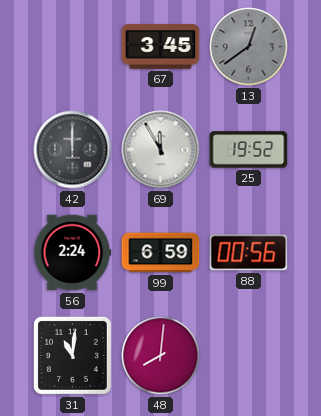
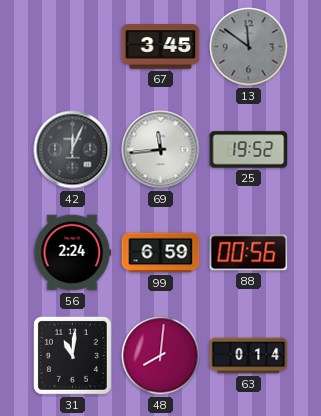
13: 12:39 -> 11:51 (249, 47)
42: 12:00 -> 12:04 (73, 150)
69: 11:55 -> 11:44 (161, 150)
63: none -> 0:14 (249, 356)
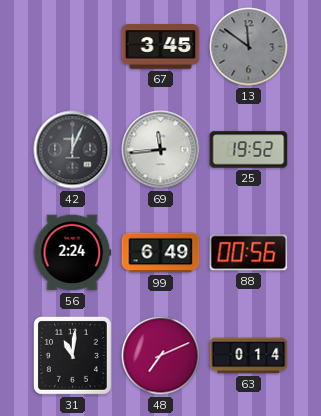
99: 6:59 -> 6:49 (161, 253)
48: 8:01 -> 7:11 (161, 356)
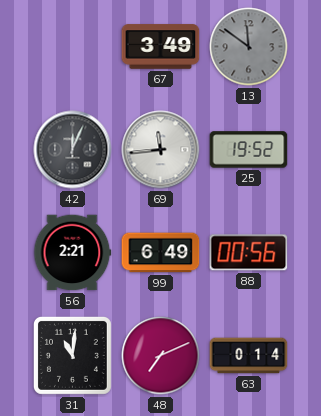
67: 3:45 -> 3:49 (161, 47)
56: 2:24 -> 2:21 (73, 253)
